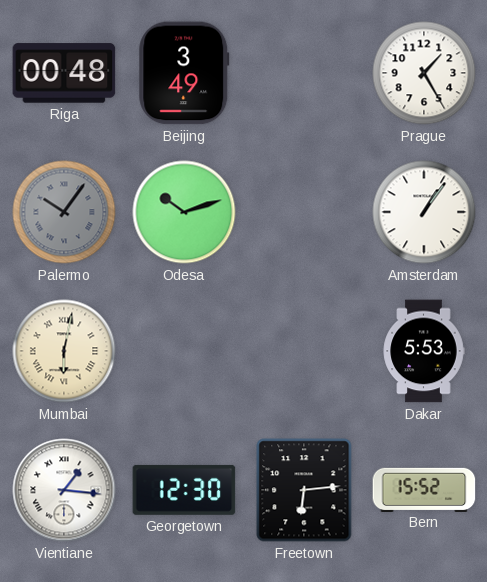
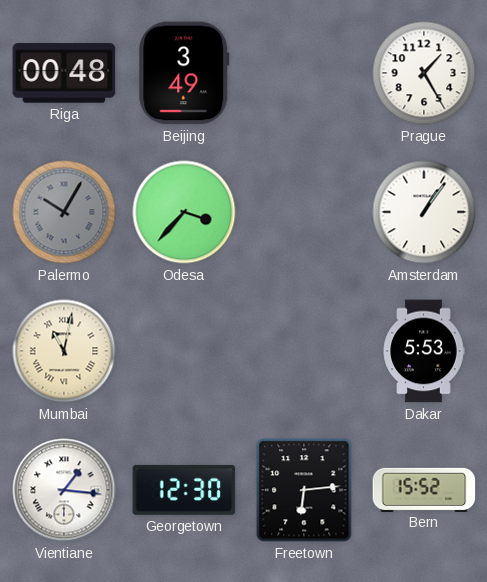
Palermo: 10:06 -> 10:05 (64, 212)
Odesa: 10:12 -> 3:37 (184, 212)
Mumbai: 6:02 -> 11:02 (64, 351)
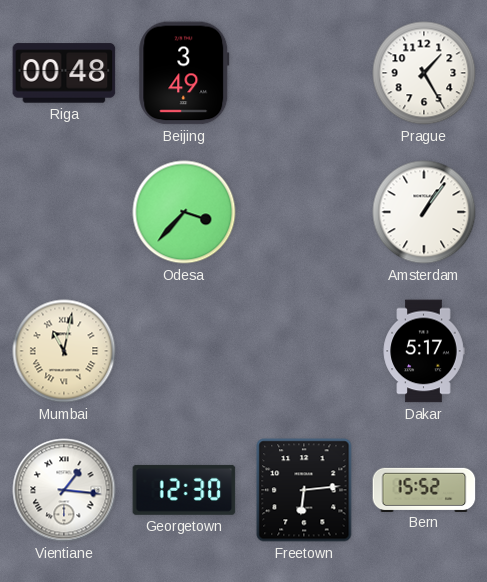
Palermo: 10:05 -> none (64, 212)
Dakar: 5:53 -> 5:17 (424, 351)
